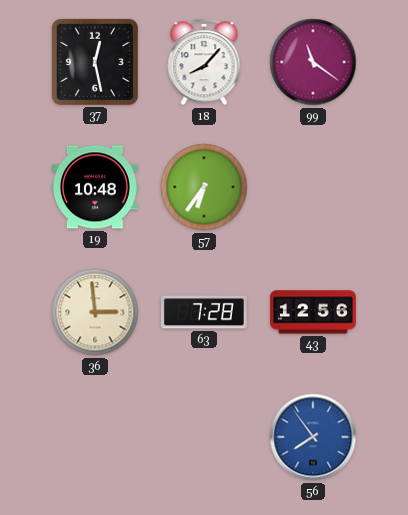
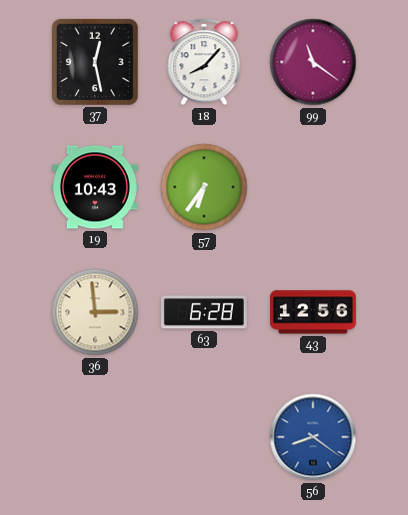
19: 10:48 -> 10:43 (95, 187)
63: 7:28 -> 6:28 (204, 312)
56: 7:54 -> 8:21 (313, 437)
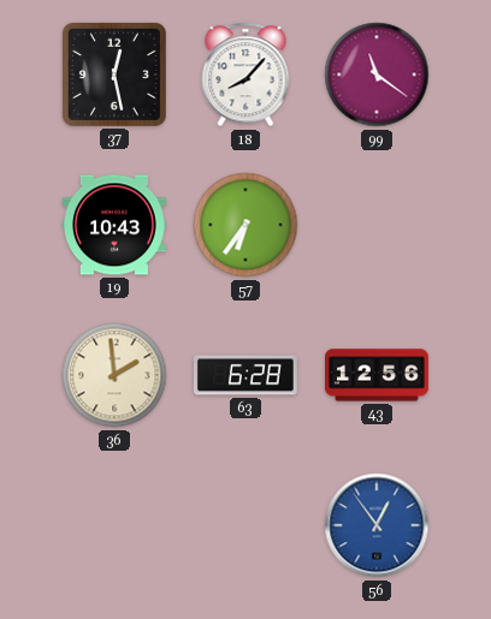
36: 2:59 -> 1:59 (114, 375)
56: 8:21 -> 12:54 (377, 525)
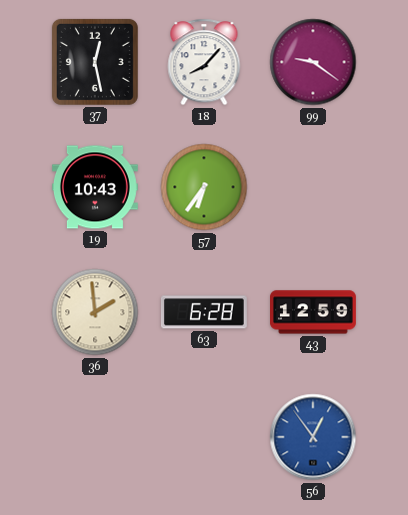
99: 11:21 -> 9:21 (313, 62)
43: 12:56 -> 12:59 (314, 312)
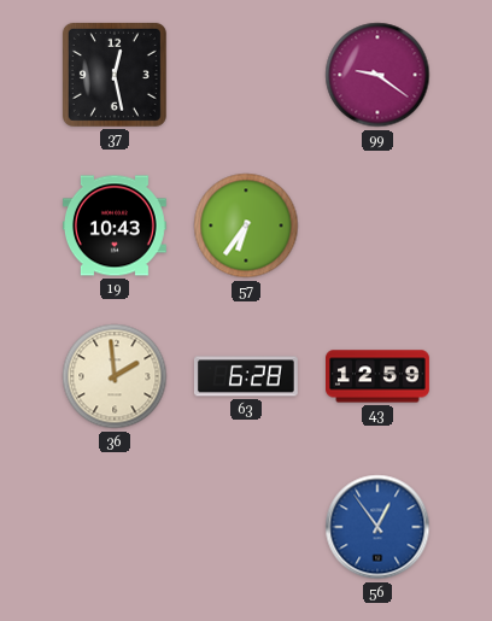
18: 8:07 -> none (204, 62)
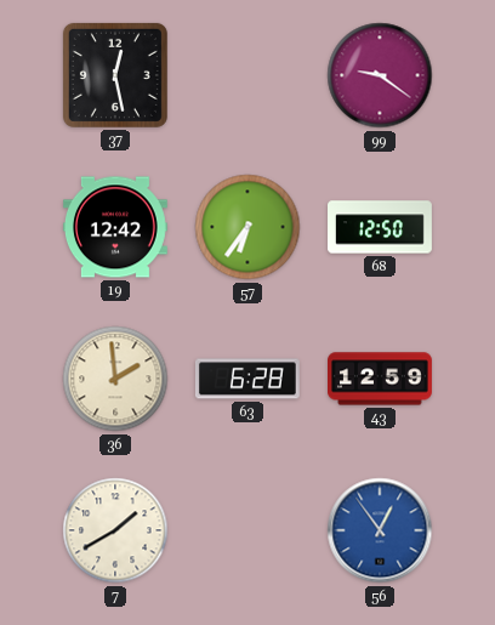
19: 10:43 -> 12:42 (115, 227)
68: none -> 12:50 (381, 227)
7: none -> 1:40 (115, 530)
